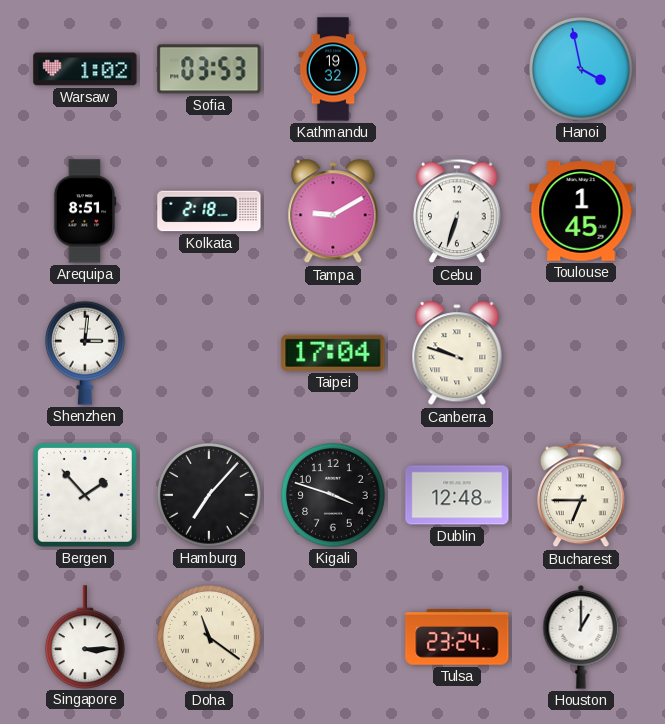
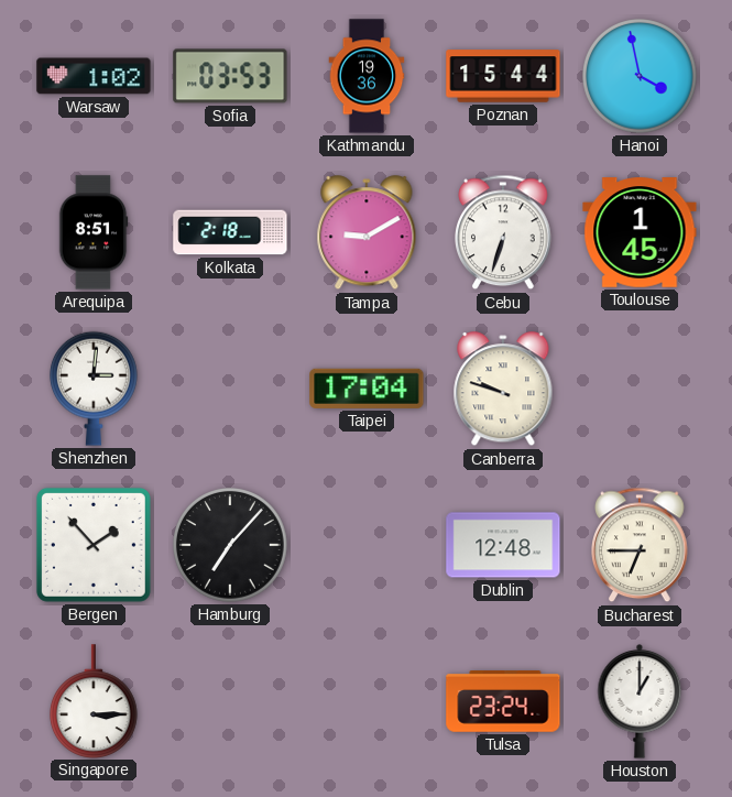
Kathmandu: 19:32 -> 19:36 (367, 76)
Poznan: none -> 15:44 (503, 76)
Kigali: 3:48 -> none (333, 495)
Doha: 11:21 -> none (209, 637)
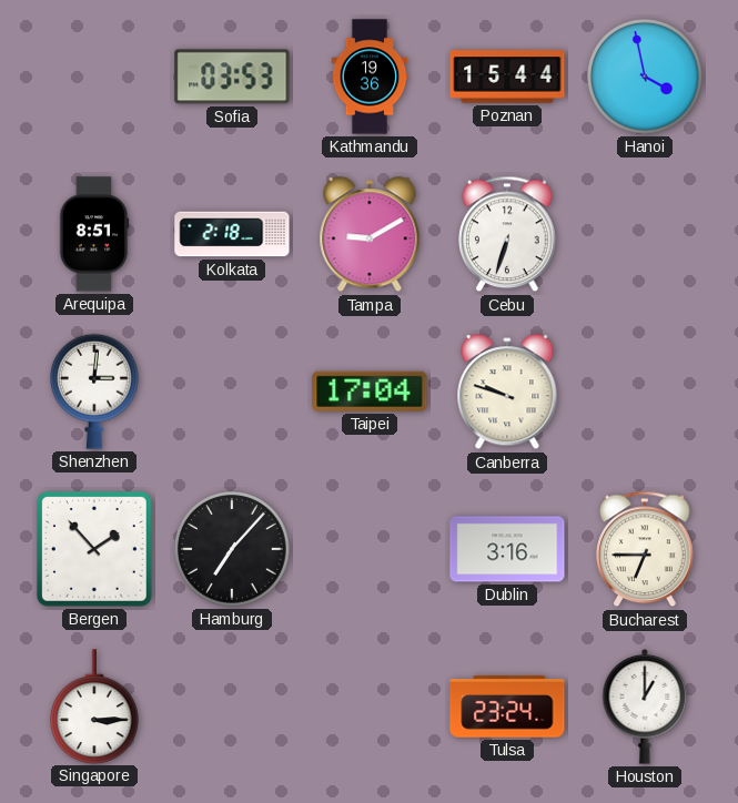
Warsaw: 1:02 -> none (94, 76)
Toulouse: 1:45 -> none (640, 232)
Dublin: 12:48 -> 3:16 (507, 549)
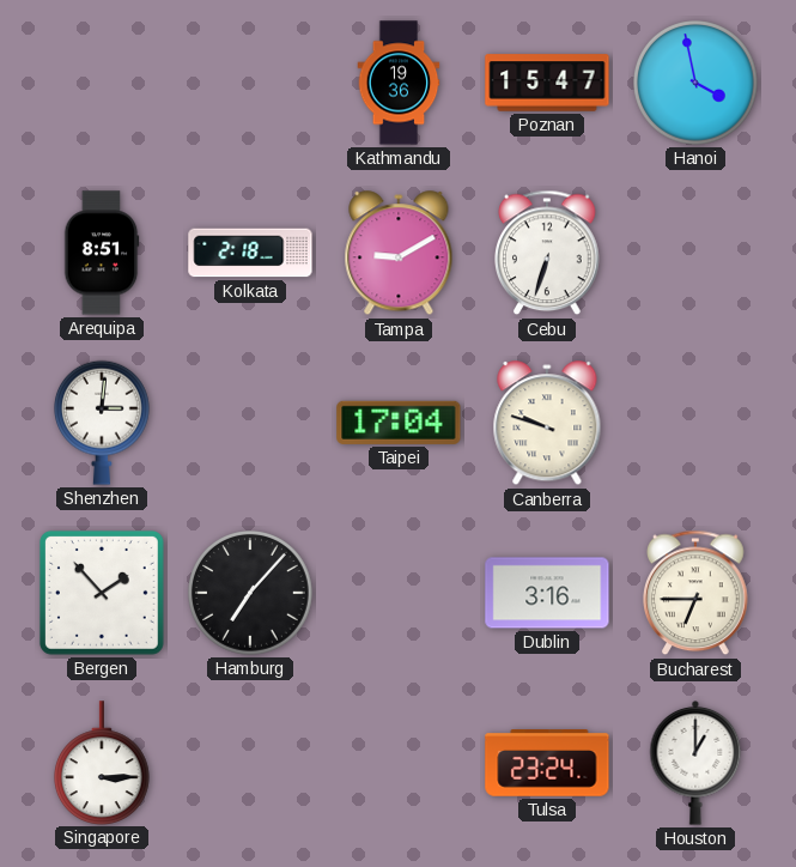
Sofia: 03:53 -> none (232, 77)
Poznan: 15:44 -> 15:47 (547, 83)
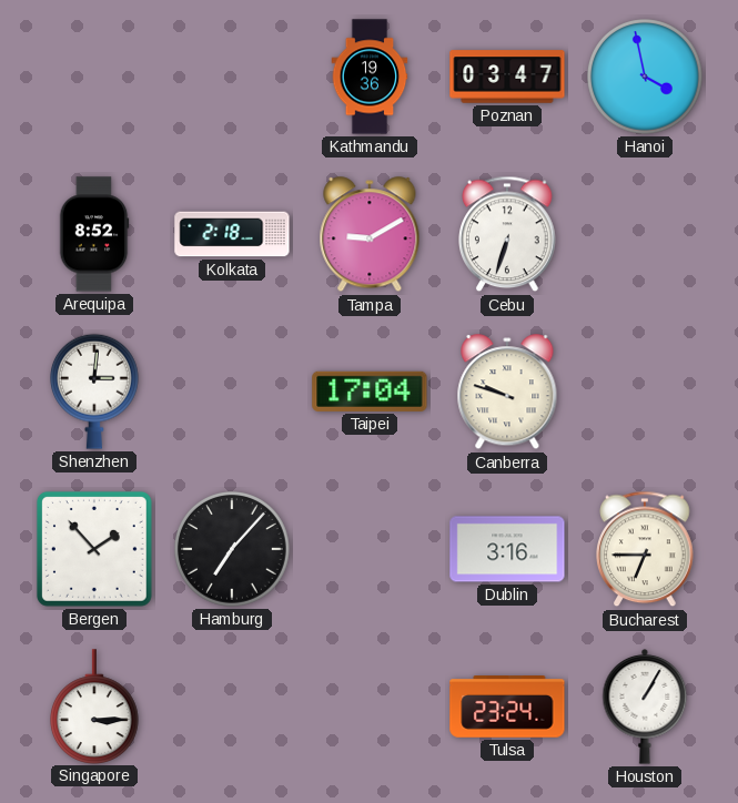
Poznan: 15:47 -> 03:47 (507, 77)
Arequipa: 8:51 -> 8:52 (94, 234)
Houston: 1:00 -> 1:05 (645, 708)
